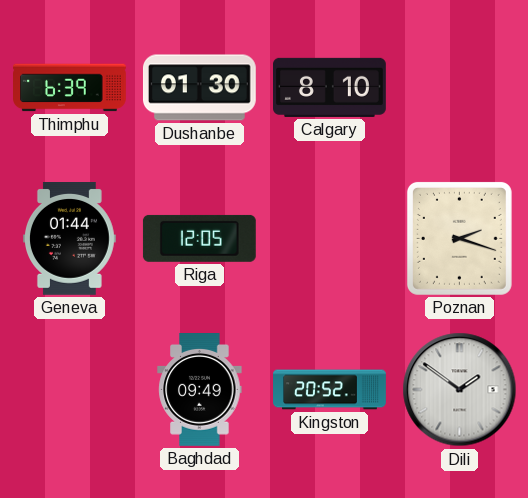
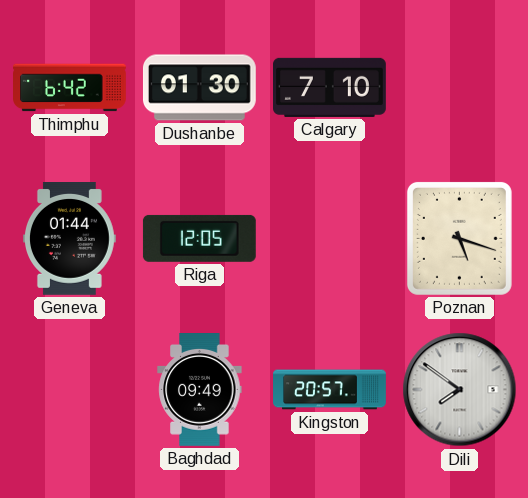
Thimphu: 6:39 -> 6:42 (70, 88)
Calgary: 8:10 -> 7:10 (330, 87)
Poznan: 2:18 -> 5:18 (459, 238)
Kingston: 20:52 -> 20:57 (330, 390)
Dili: 1:51 -> 7:51 (460, 390)
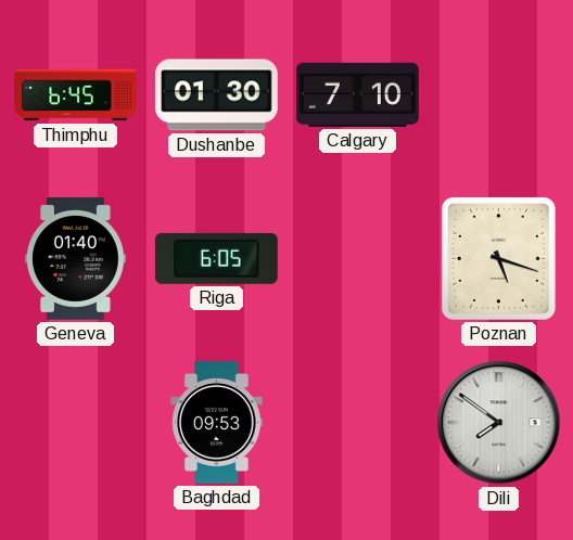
Thimphu: 6:42 -> 6:45 (76, 95)
Geneva: 01:44 -> 01:40 (75, 259)
Riga: 12:05 -> 6:05 (216, 258)
Baghdad: 09:49 -> 09:53 (217, 423)
Kingston: 20:57 -> none (330, 390)
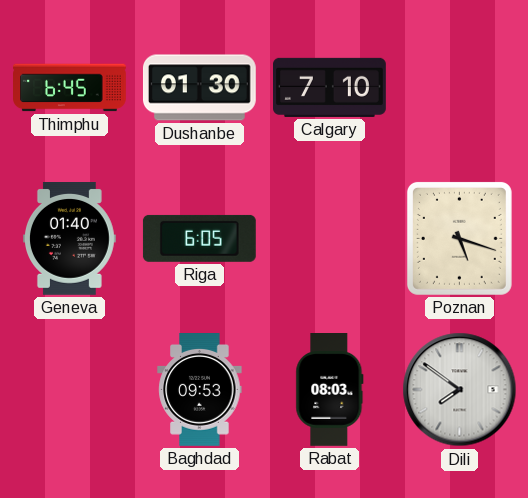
Rabat: none -> 08:03 (330, 390)
